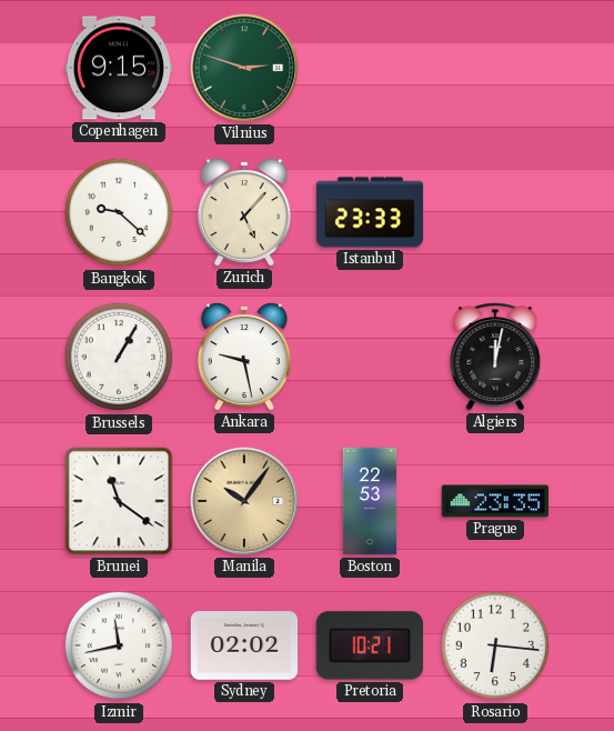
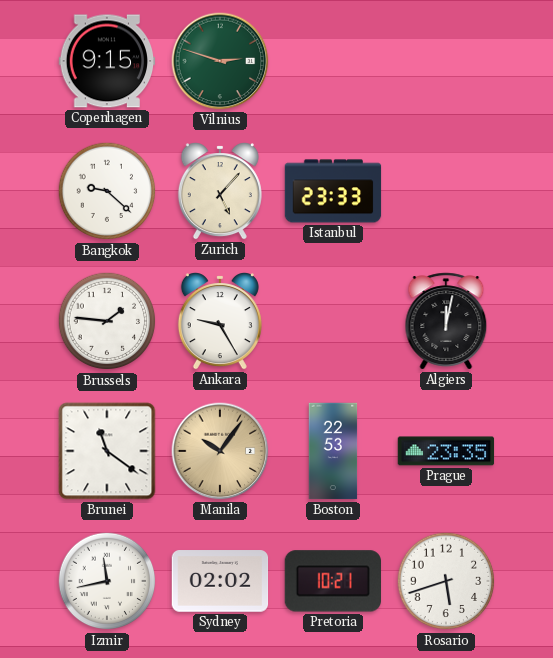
Brussels: 1:05 -> 1:46 (107, 321)
Ankara: 9:28 -> 9:25 (220, 321)
Rosario: 6:16 -> 5:42 (446, 581)
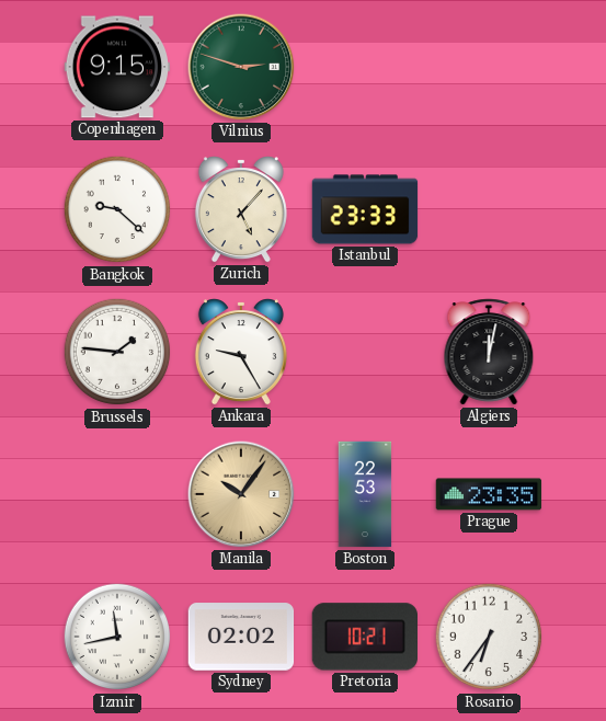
Brunei: 11:21 -> none (107, 451)
Rosario: 5:42 -> 6:36 (489, 637)
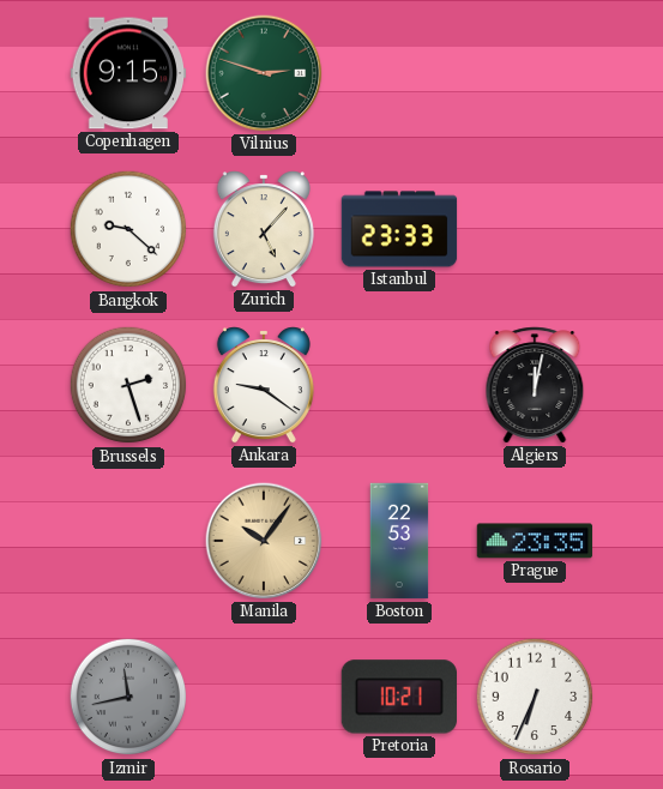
Brussels: 1:46 -> 2:27 (128, 385)
Ankara: 9:25 -> 9:21 (264, 385)
Izmir dial: white -> grey (128, 697)
Sydney: 02:02 -> none (241, 637)
Rosario: 6:36 -> 6:34 (535, 697)
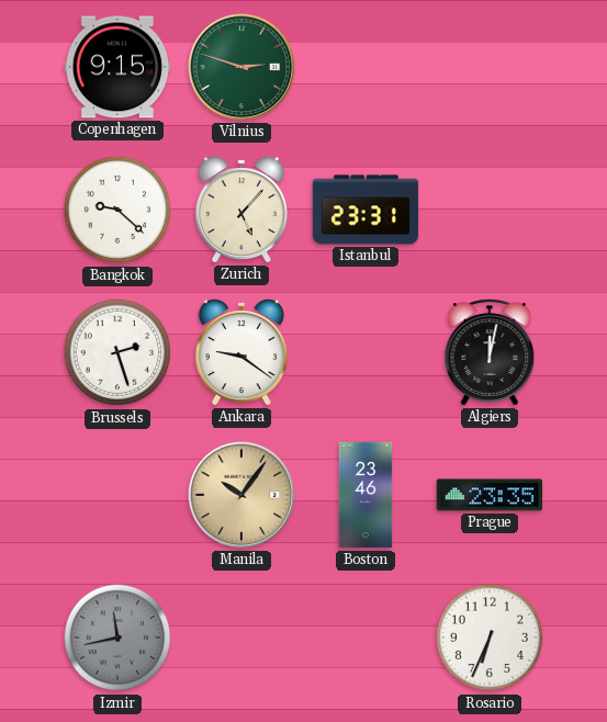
Istanbul: 23:33 -> 23:31 (366, 210)
Boston: 22:53 -> 23:46 (366, 495)
Pretoria: 10:21 -> none (398, 697)
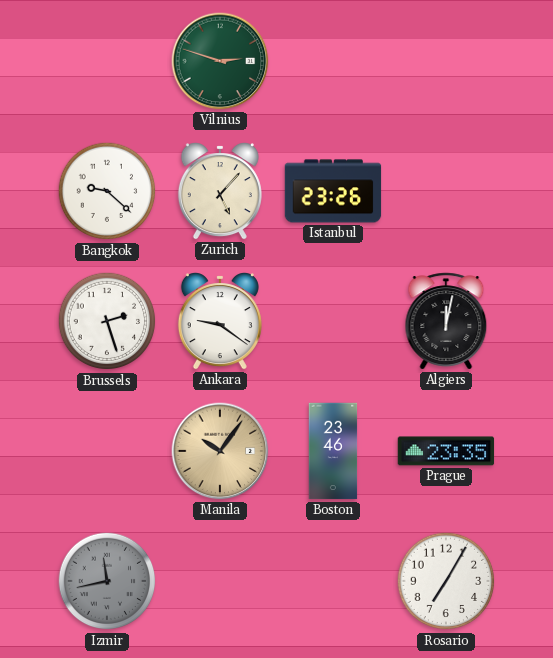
Copenhagen: 9:15 -> none (117, 67)
Istanbul: 23:31 -> 23:26 (333, 191)
Rosario: 6:34 -> 7:05 (446, 581)
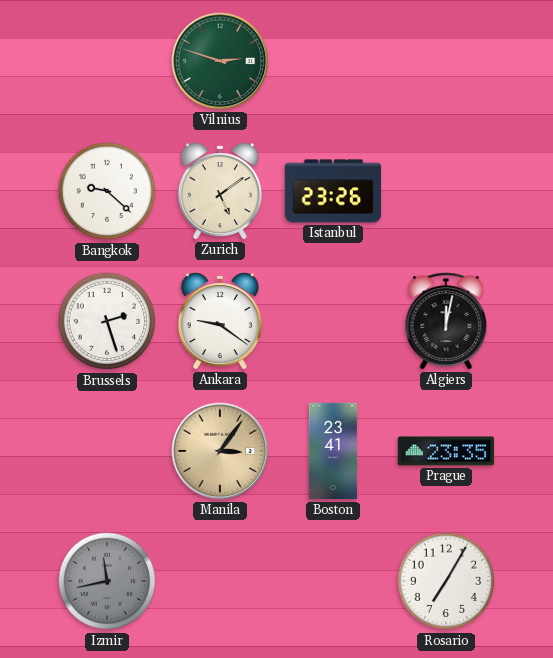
Zurich: 5:07 -> 5:09 (220, 191)
Manila: 10:06 -> 3:06 (220, 451)
Boston: 23:46 -> 23:41 (333, 451)
